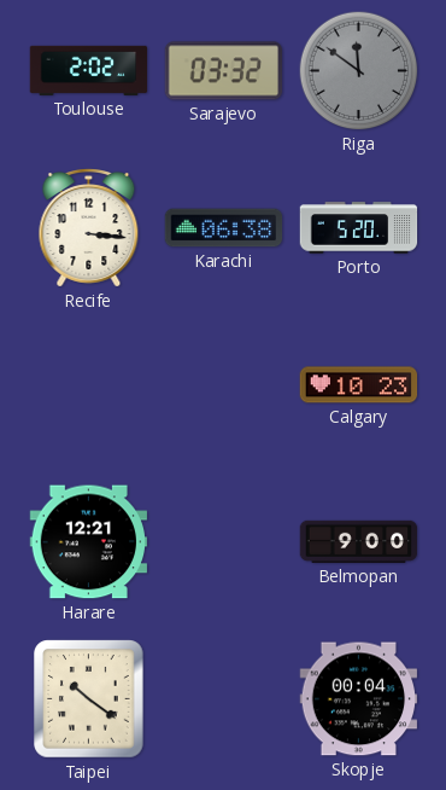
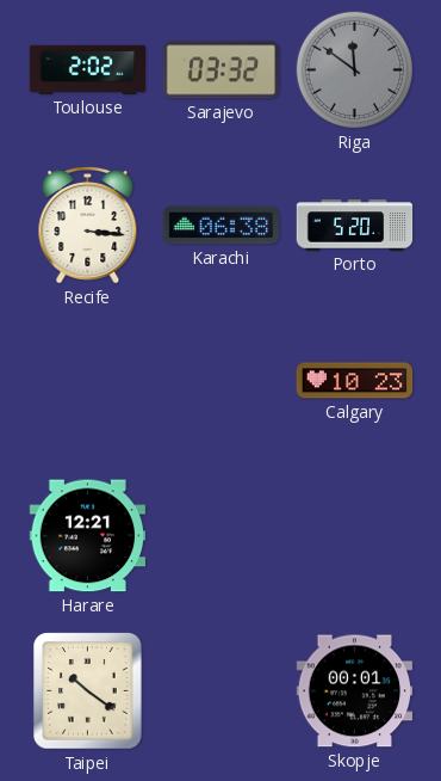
Belmopan: 9:00 -> none (359, 541)
Skopje: 00:04 -> 00:01 (355, 691)
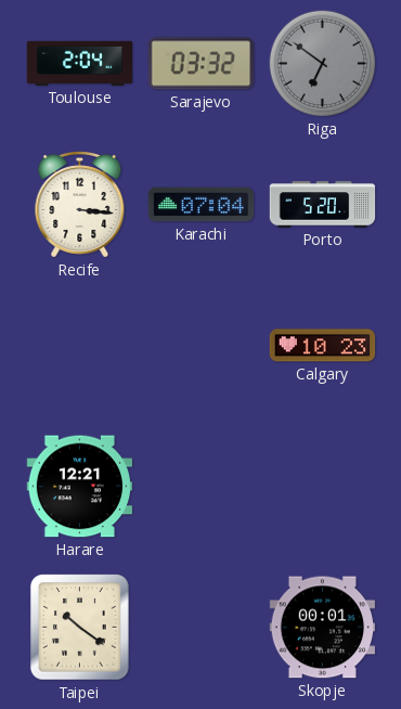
Toulouse: 2:02 -> 2:04 (80, 63)
Riga: 11:51 -> 6:51 (323, 64)
Karachi: 06:38 -> 07:04 (202, 205)
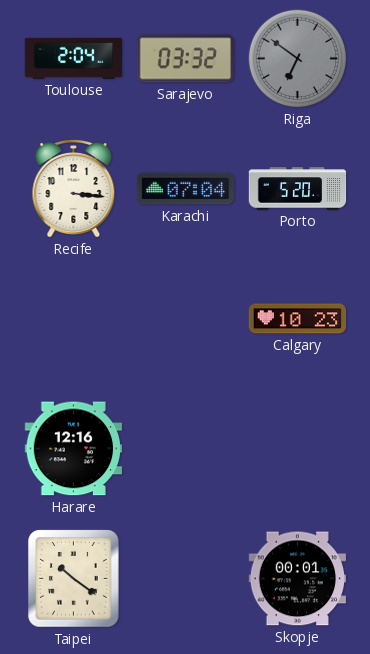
Harare: 12:21 -> 12:16 (74, 449)
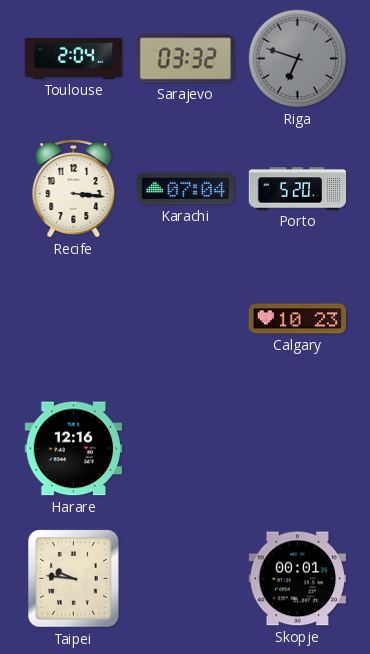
Riga: 6:51 -> 6:48 (298, 59)
Taipei: 10:21 -> 9:46 (74, 579)
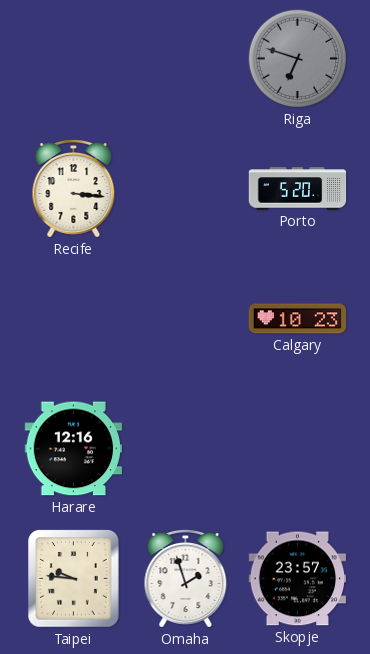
Toulouse: 2:04 -> none (74, 58)
Sarajevo: 03:32 -> none (185, 59)
Karachi: 07:04 -> none (186, 189)
Omaha: none -> 1:57 (186, 579)
Skopje: 00:01 -> 23:57 (298, 579)
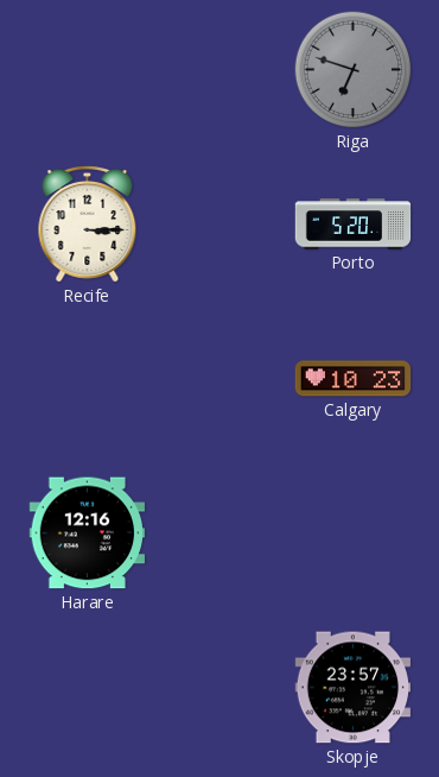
Recife: 3:16 -> 3:15 (88, 225)
Taipei: 9:46 -> none (74, 579)
Omaha: 1:57 -> none (186, 579)
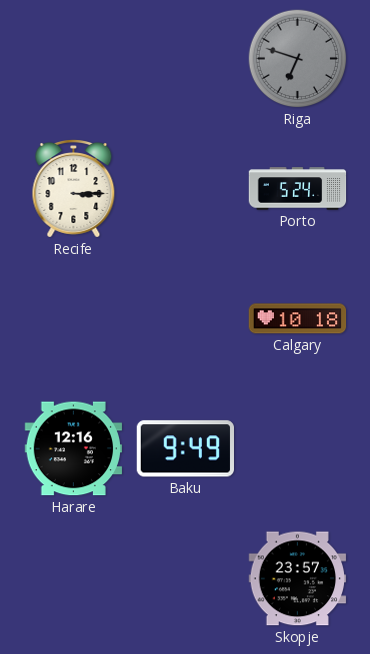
Porto: 5:20 -> 5:24 (298, 189)
Calgary: 10:23 -> 10:18 (298, 319)
Baku: none -> 9:49 (185, 449)
